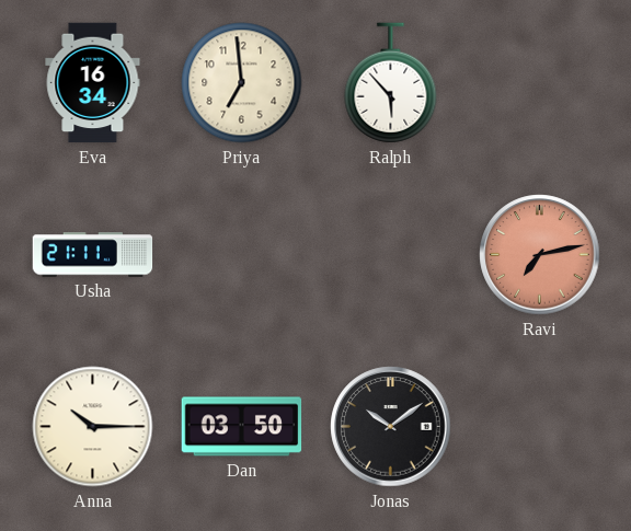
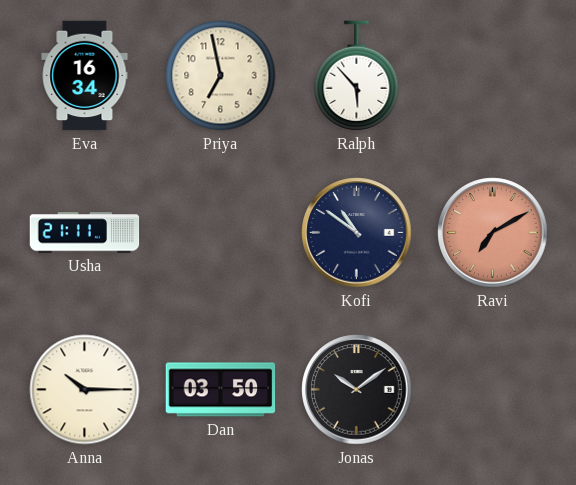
Priya: 6:59 -> 6:58 (221, 76)
Kofi: none -> 10:51 (357, 233)
Ravi: 7:13 -> 7:10 (493, 233)
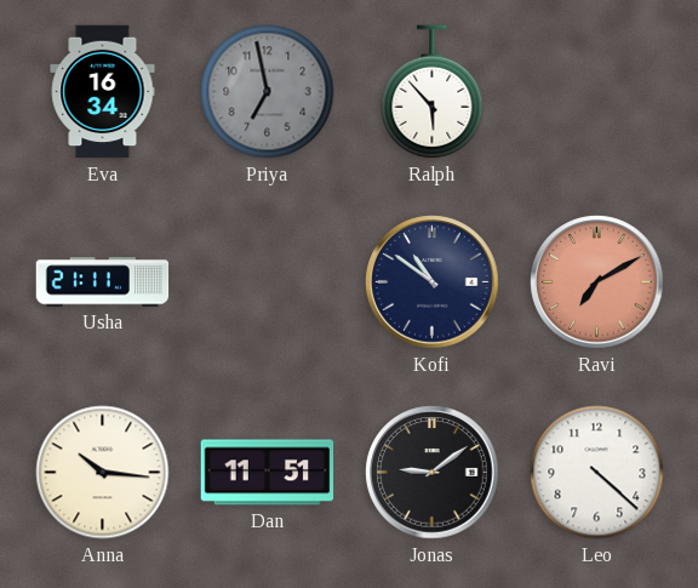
Priya dial: cream -> grey (268, 92)
Anna: 10:15 -> 10:16 (103, 473)
Dan: 03:50 -> 11:51 (268, 473)
Jonas: 10:09 -> 9:09 (433, 473)
Leo: none -> 4:22 (597, 473)
